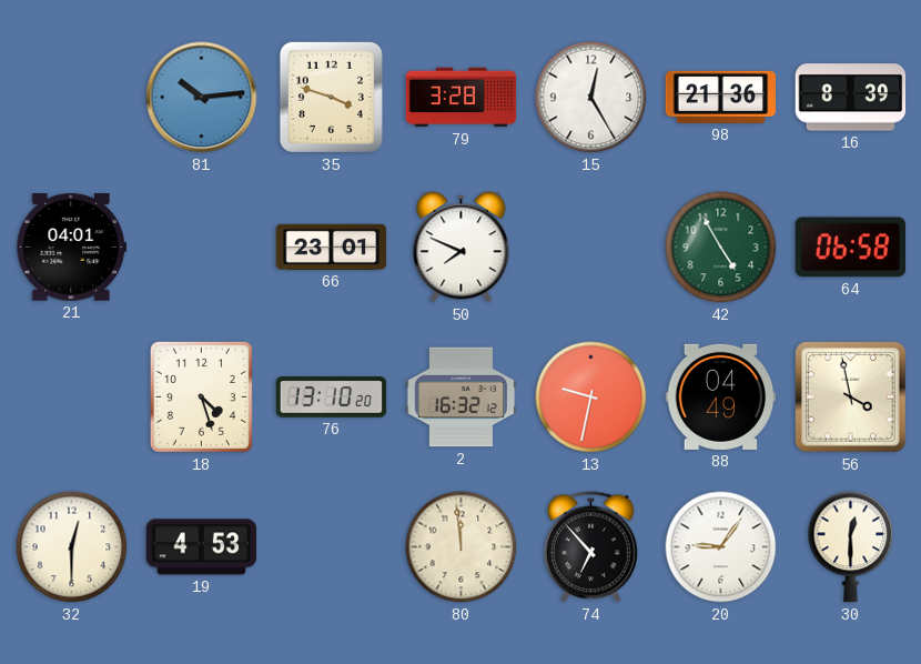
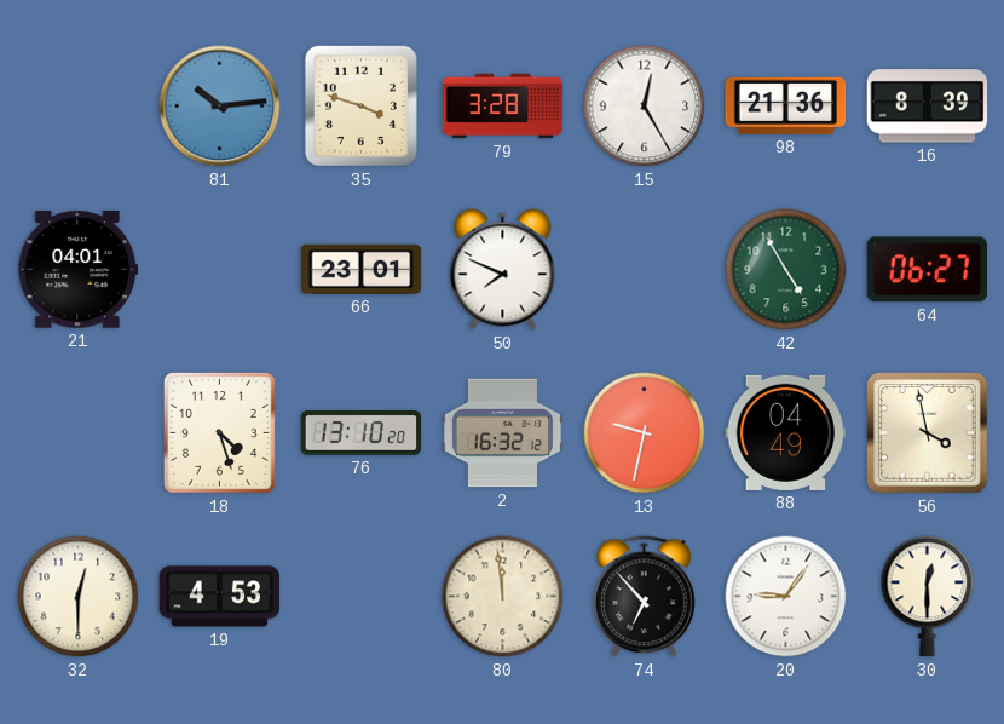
64: 06:58 -> 06:27 (927, 270)
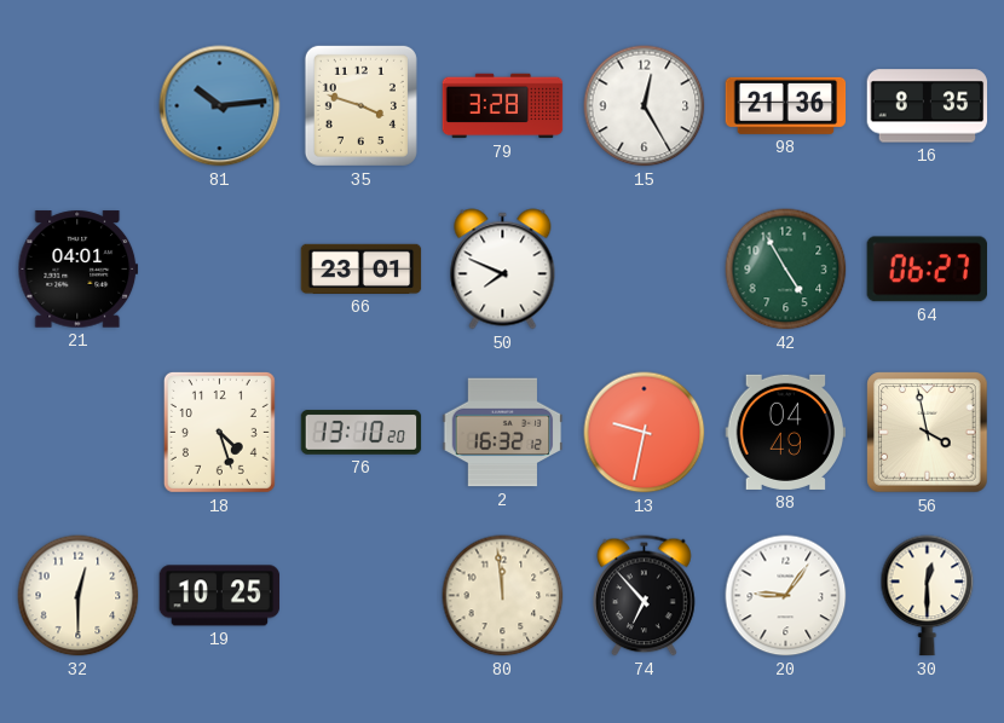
16: 8:39 -> 8:35 (928, 106)
19: 4:53 -> 10:25 (220, 596)
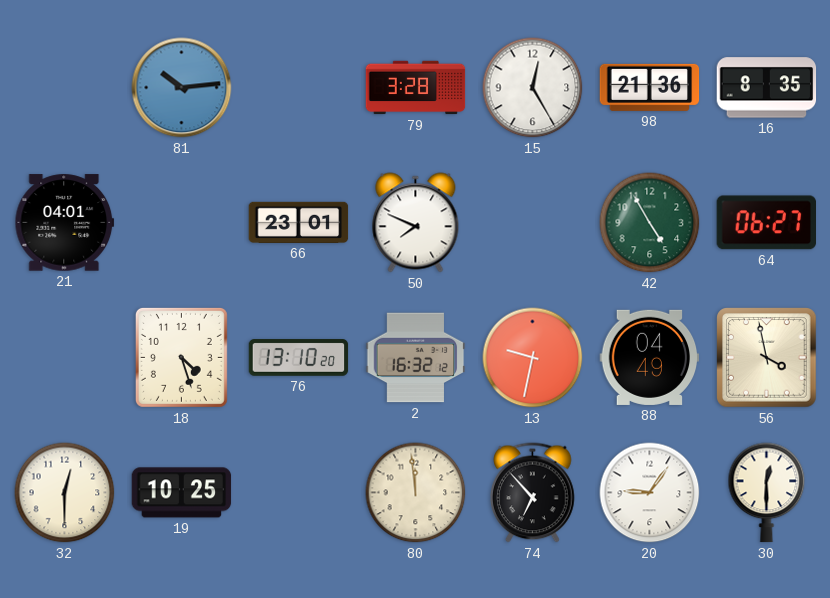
35: 3:48 -> none (360, 105)
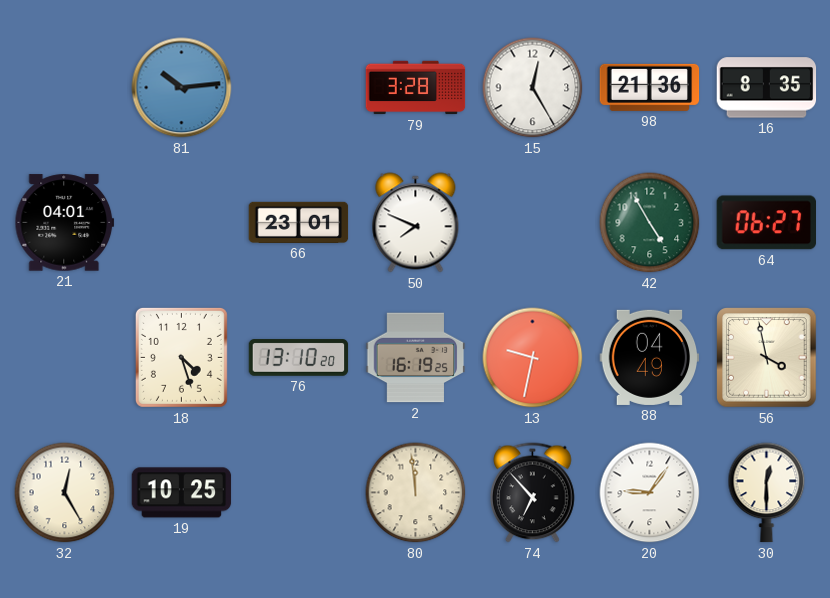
2: 16:32 -> 16:19 (416, 358)
32: 12:30 -> 12:25 (65, 493)
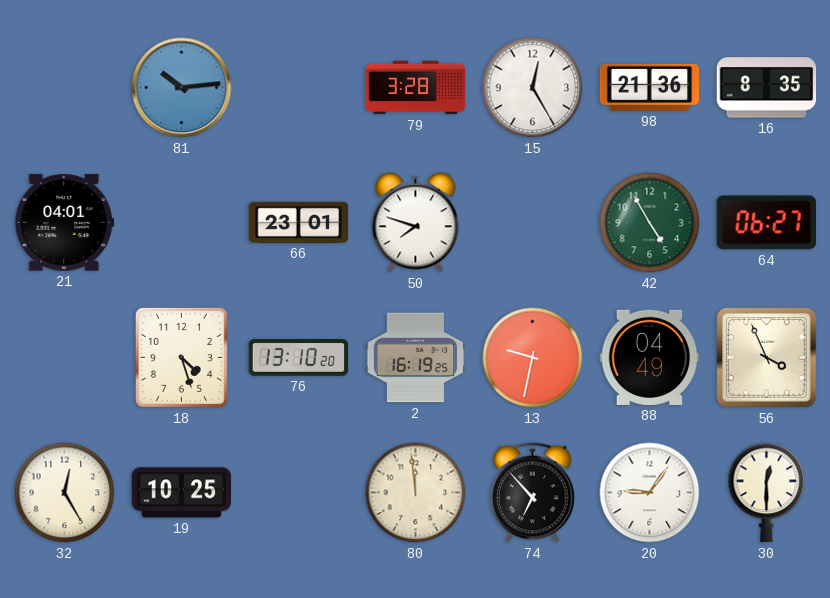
50: 7:49 -> 7:48 (416, 223)
56: 3:58 -> 3:56 (767, 358)
